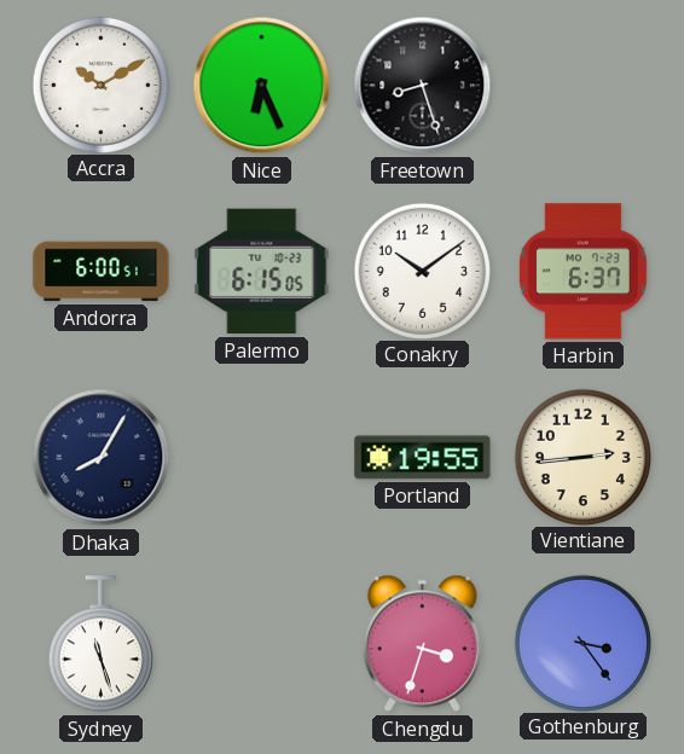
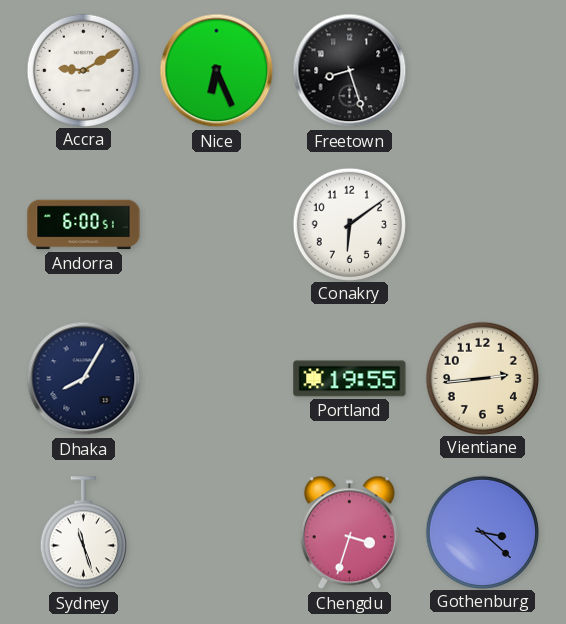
Accra: 10:10 -> 9:10 (83, 70)
Palermo: 6:15 -> none (262, 272)
Conakry: 10:09 -> 6:09 (349, 224)
Harbin: 6:37 -> none (584, 272)
Gothenburg: 3:24 -> 3:22 (482, 532)
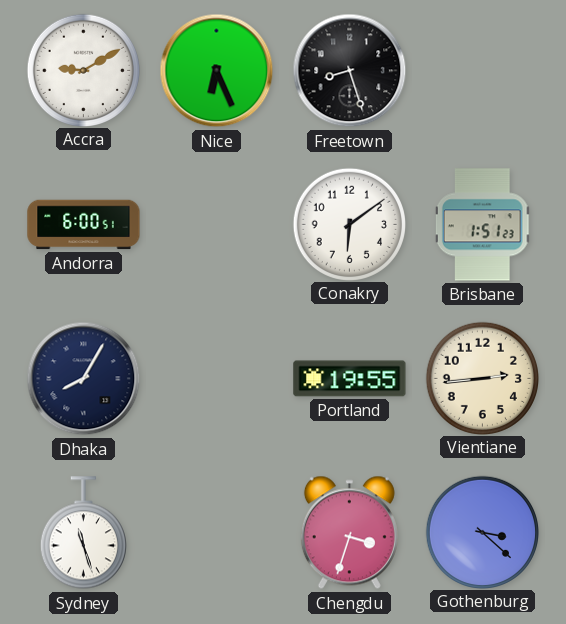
Brisbane: none -> 1:51 (483, 225)
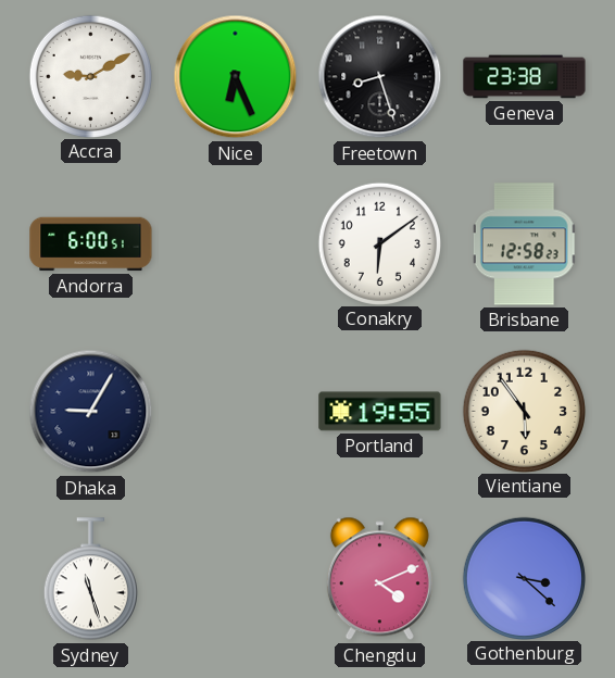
Geneva: none -> 23:38 (525, 77)
Brisbane: 1:51 -> 12:58 (525, 244)
Dhaka: 8:05 -> 9:05 (91, 412)
Vientiane: 2:44 -> 5:54 (524, 411)
Chengdu: 3:33 -> 4:11 (379, 579)
